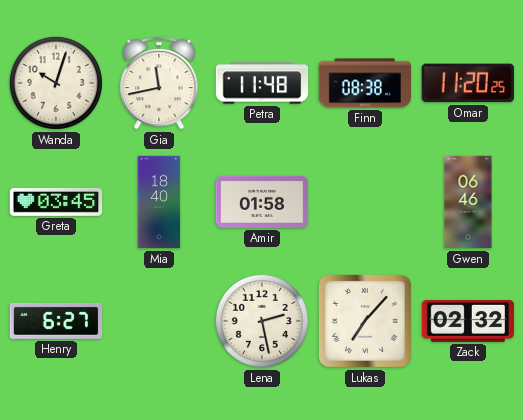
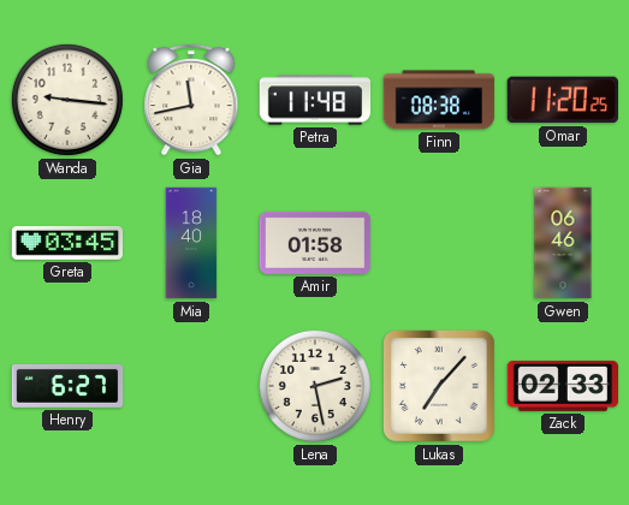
Wanda: 10:03 -> 9:16 (67, 100)
Zack: 02:32 -> 02:33 (563, 386)
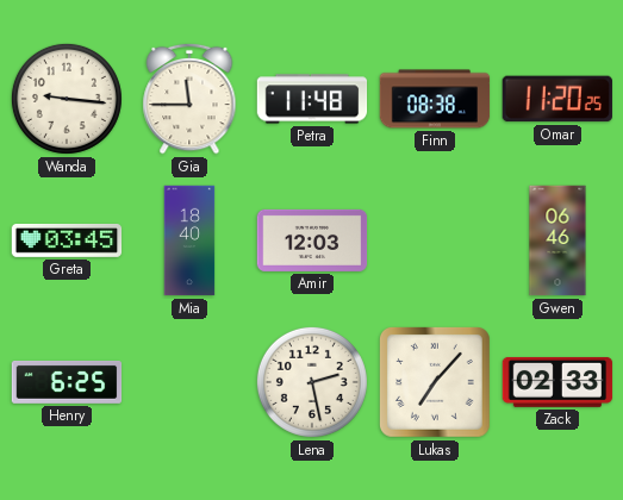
Gia: 11:43 -> 11:45 (189, 99)
Amir: 01:58 -> 12:03 (312, 240)
Henry: 6:27 -> 6:25 (67, 382)
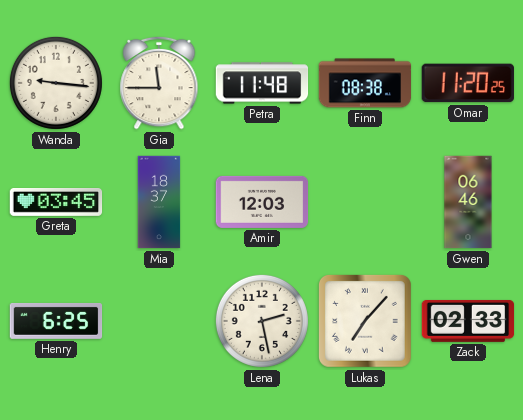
Mia: 18:40 -> 18:37 (159, 202)
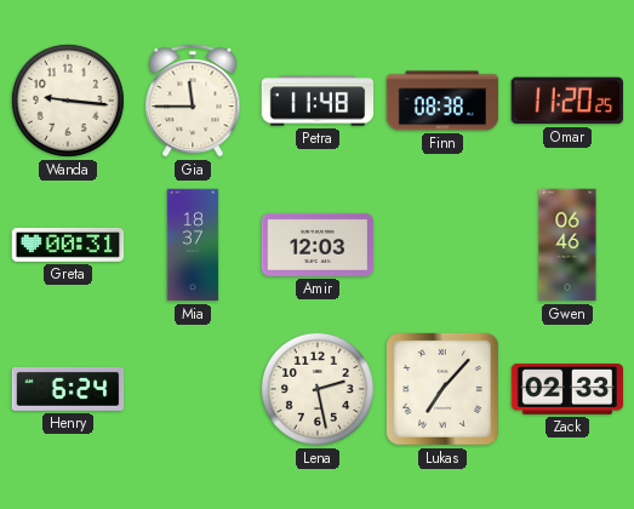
Greta: 03:45 -> 00:31 (68, 246)
Henry: 6:25 -> 6:24 (68, 389)
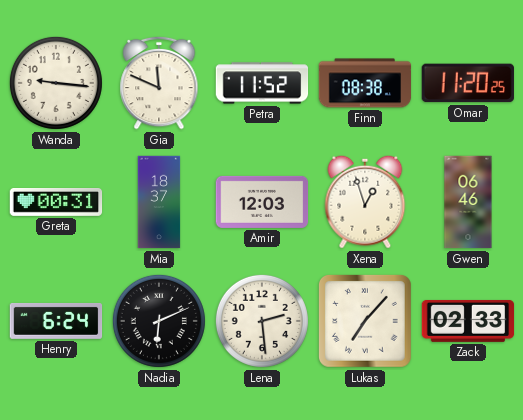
Gia: 11:45 -> 11:49 (159, 83)
Petra: 11:48 -> 11:52 (262, 83)
Xena: none -> 12:57 (365, 202)
Nadia: none -> 6:11 (159, 321)
Lena: 2:28 -> 2:29 (262, 321)
